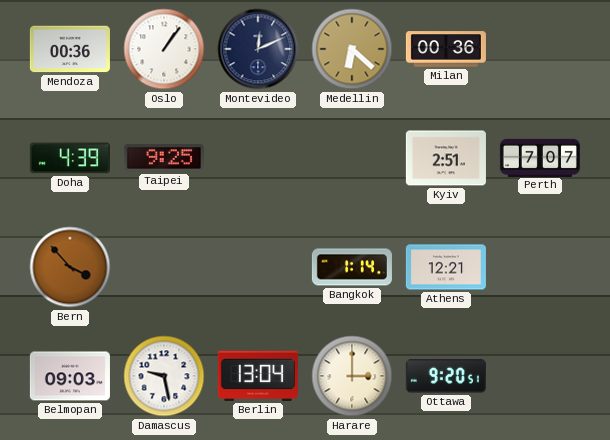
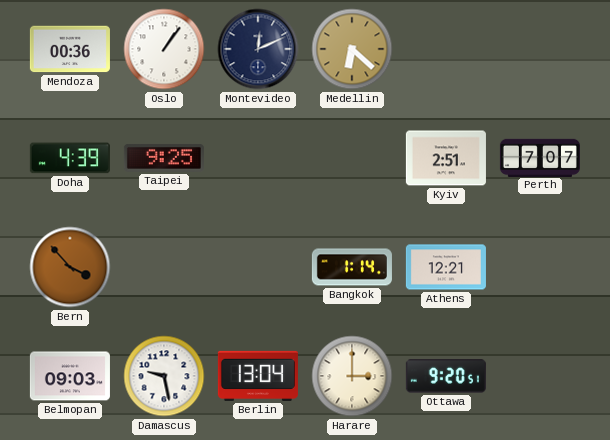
Milan: 00:36 -> none (446, 49)
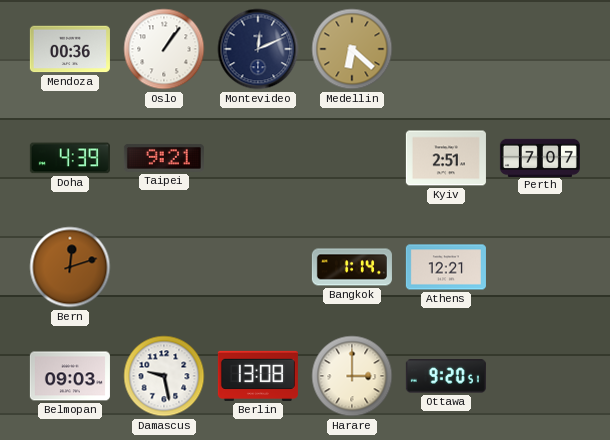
Taipei: 9:25 -> 9:21 (164, 158)
Bern: 3:53 -> 12:12 (70, 267)
Berlin: 13:04 -> 13:08 (258, 376)
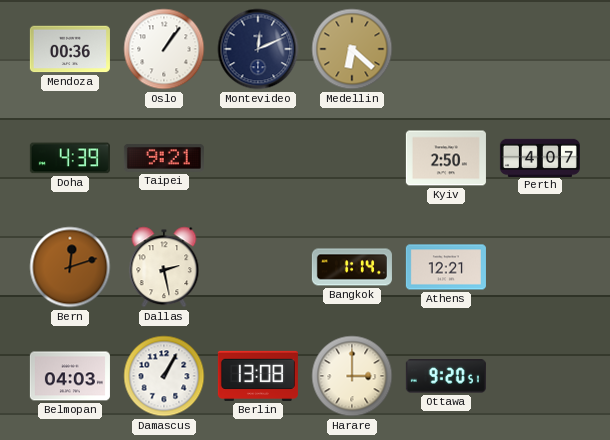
Kyiv: 2:51 -> 2:50 (446, 158)
Perth: 7:07 -> 4:07 (540, 157)
Dallas: none -> 2:28 (164, 267)
Belmopan: 09:03 -> 04:03 (70, 376)
Damascus: 9:28 -> 1:05 (164, 376)
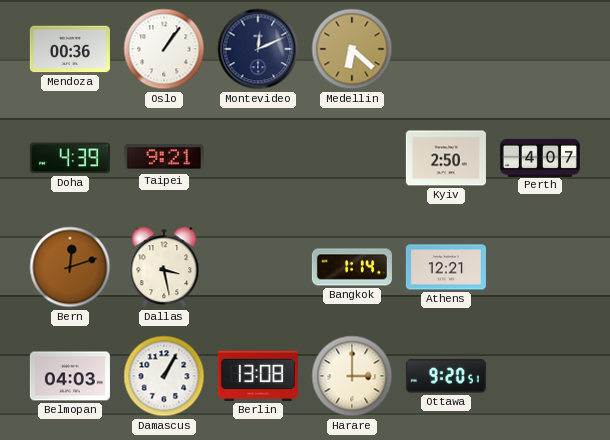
Dallas: 2:28 -> 3:28 (164, 267)
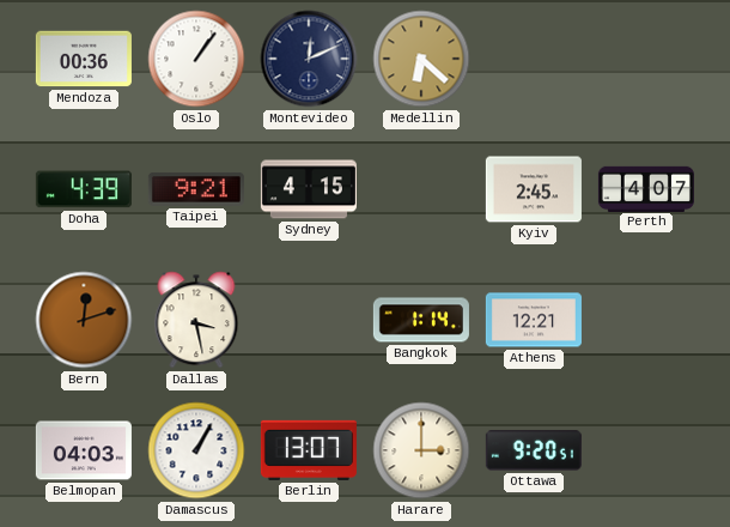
Sydney: none -> 4:15 (309, 189)
Kyiv: 2:50 -> 2:45 (534, 189)
Berlin: 13:08 -> 13:07 (309, 450)
